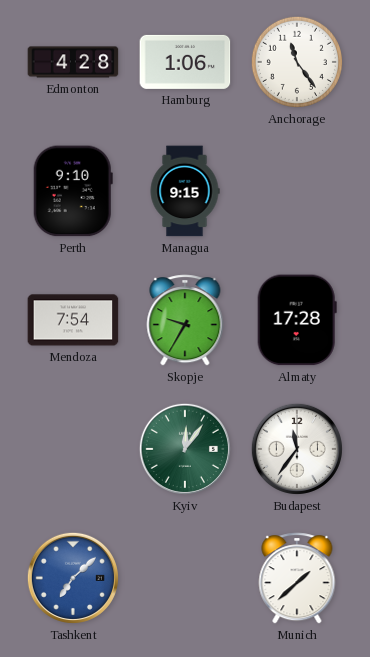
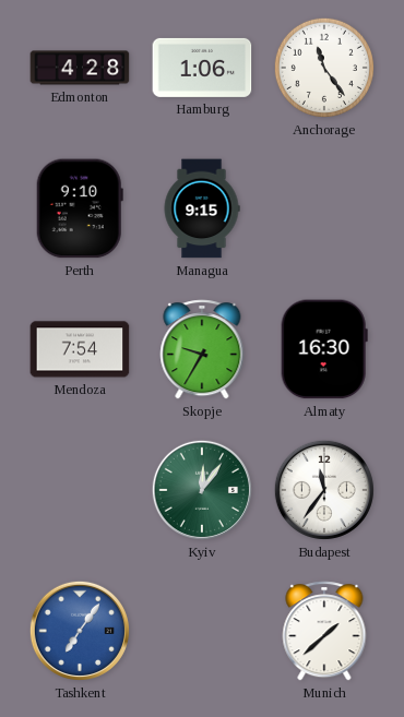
Almaty: 17:28 -> 16:30 (324, 349)
Tashkent: 7:08 -> 7:06 (80, 631)
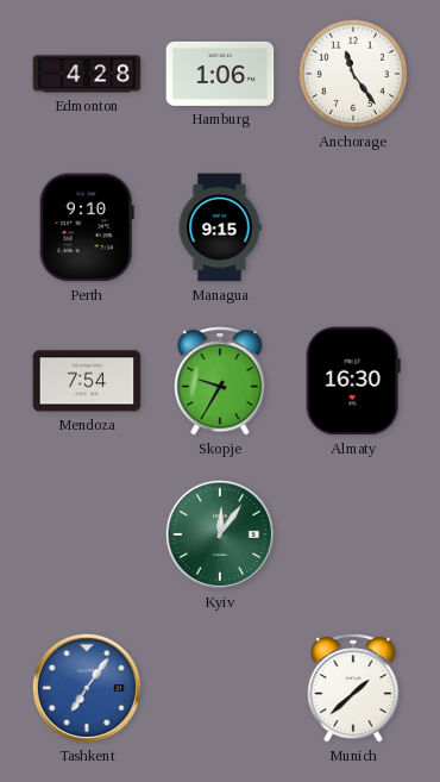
Budapest: 11:36 -> none (324, 490)
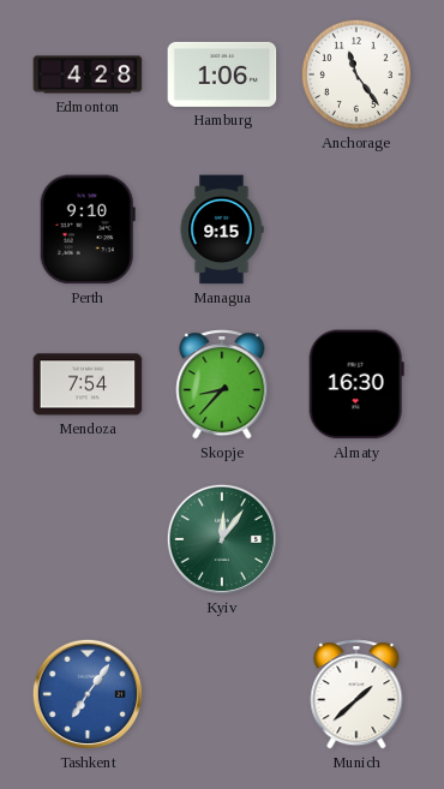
Skopje: 9:35 -> 8:37 (222, 384)
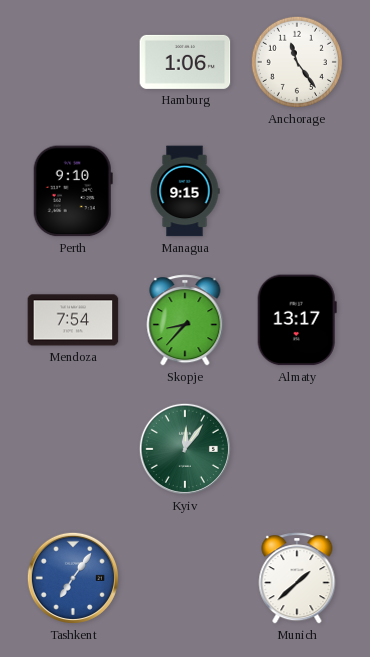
Edmonton: 4:28 -> none (88, 74)
Almaty: 16:30 -> 13:17 (297, 320)
